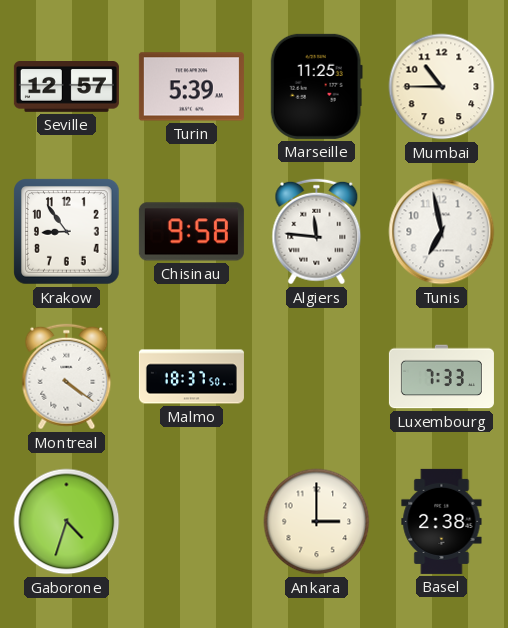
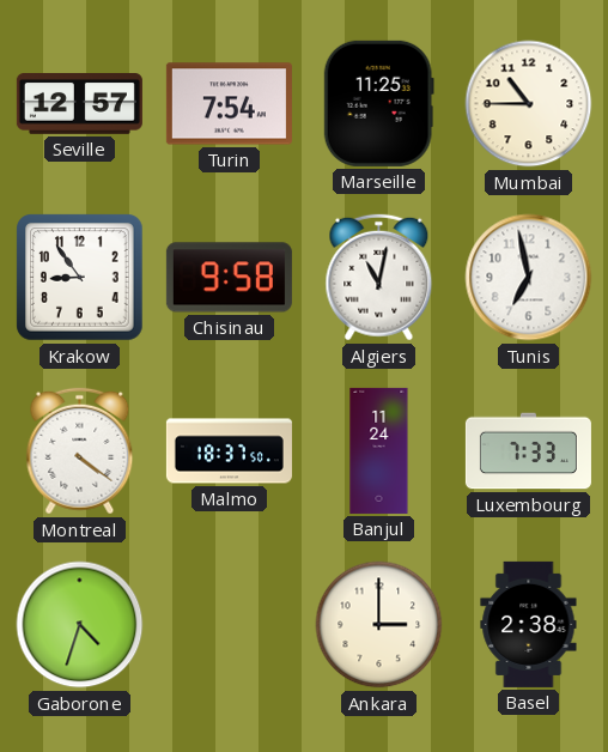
Turin: 5:39 -> 7:54 (229, 104)
Algiers: 11:46 -> 11:02 (379, 278)
Banjul: none -> 11:24 (379, 450)
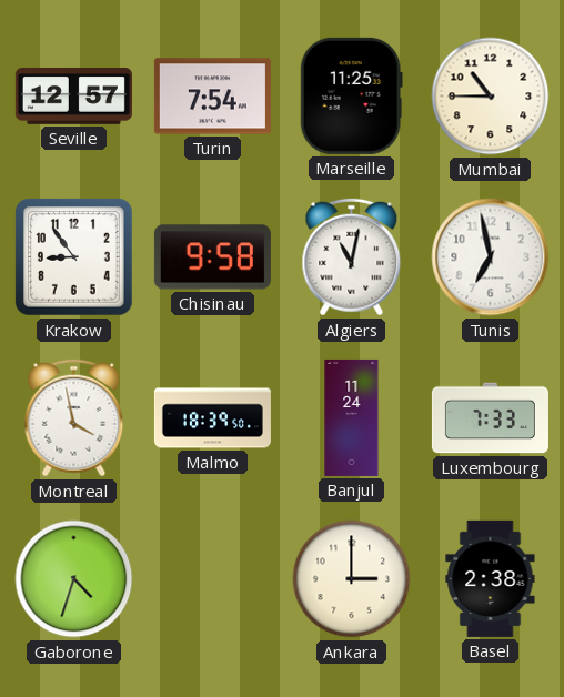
Montreal: 4:21 -> 3:58 (74, 418)
Malmo: 18:37 -> 18:39 (212, 418)
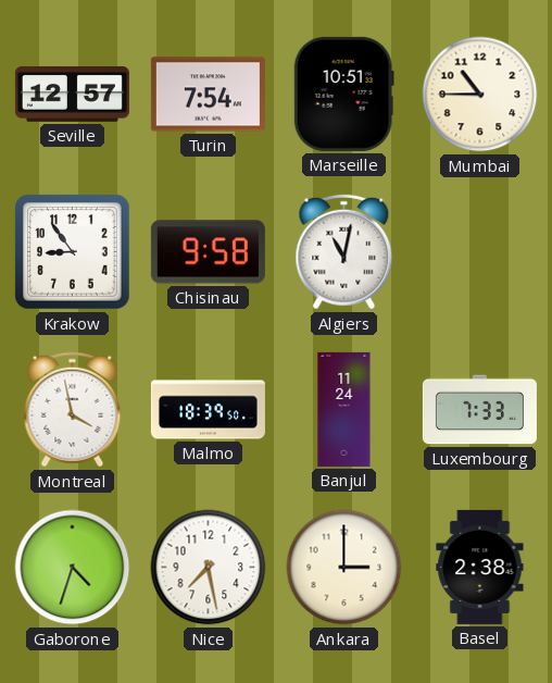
Marseille: 11:25 -> 10:51 (343, 94)
Tunis: 6:58 -> none (491, 257)
Nice: none -> 7:28 (209, 568)
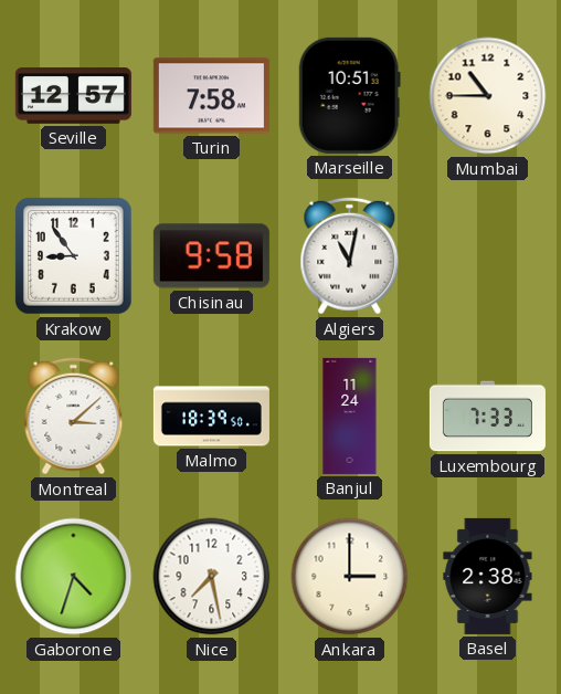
Turin: 7:54 -> 7:58 (211, 96)
Montreal: 3:58 -> 3:08 (74, 417)
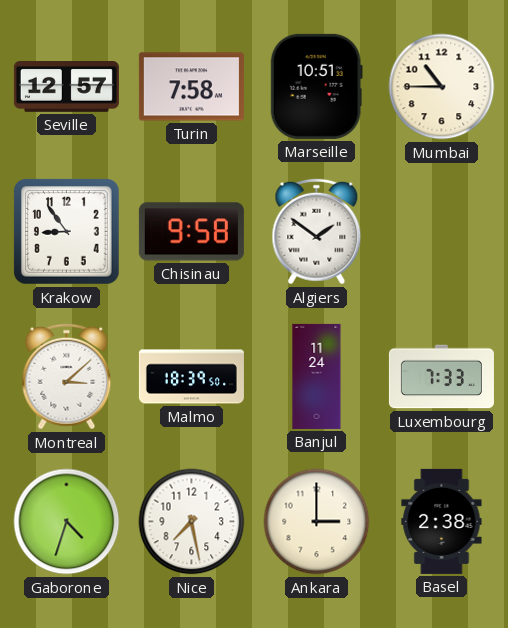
Algiers: 11:02 -> 1:51 (317, 232)
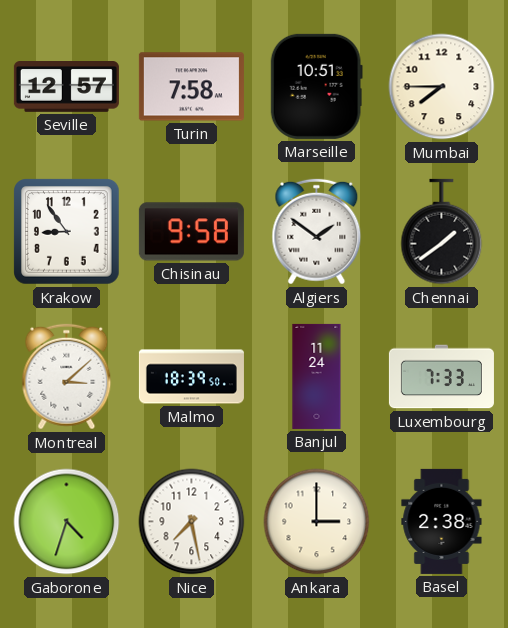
Mumbai: 10:45 -> 7:45 (442, 87)
Chennai: none -> 1:39 (442, 232)
